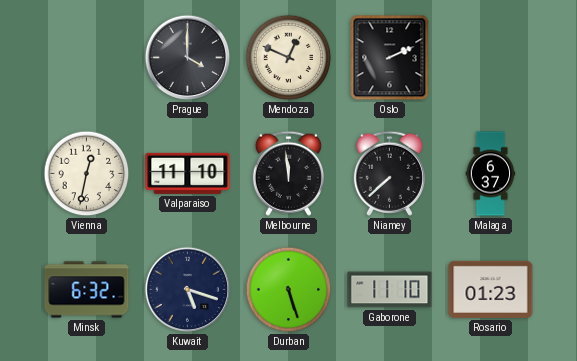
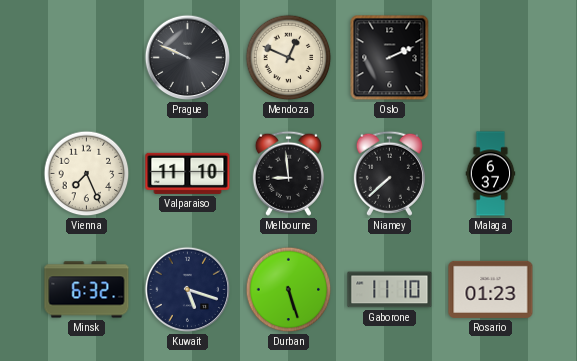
Prague: 4:00 -> 9:49 (188, 58)
Vienna: 12:32 -> 7:26 (87, 174)
Melbourne: 11:59 -> 8:59 (288, 173)
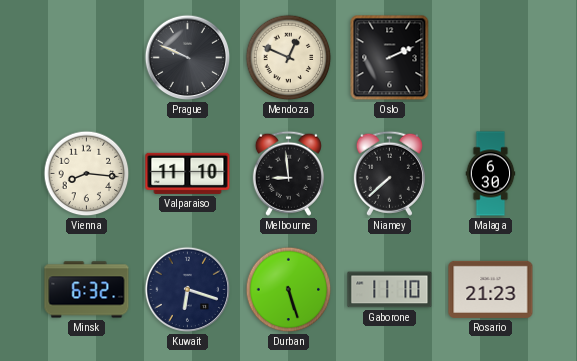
Vienna: 7:26 -> 8:16 (87, 174)
Malaga: 6:37 -> 6:30 (491, 174)
Kuwait: 5:18 -> 6:18 (188, 290)
Rosario: 01:23 -> 21:23 (491, 289)
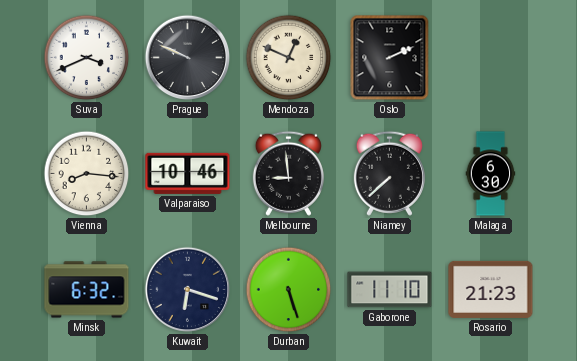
Suva: none -> 3:41 (87, 58)
Valparaiso: 11:10 -> 10:46 (188, 173)
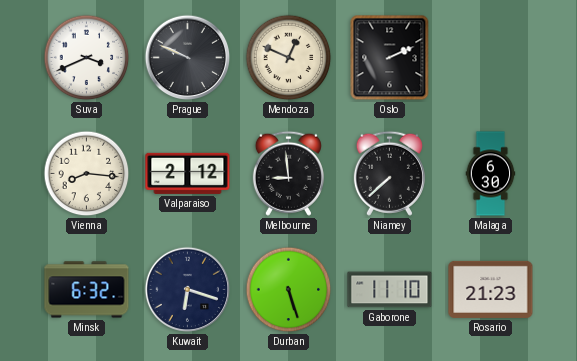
Valparaiso: 10:46 -> 2:12 (188, 173)
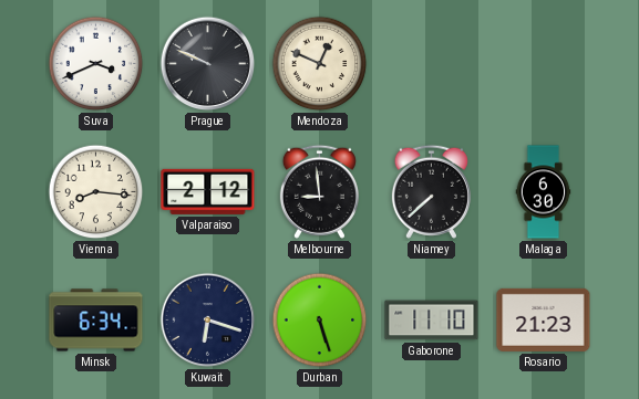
Oslo: 2:11 -> none (390, 58)
Minsk: 6:32 -> 6:34 (96, 321)
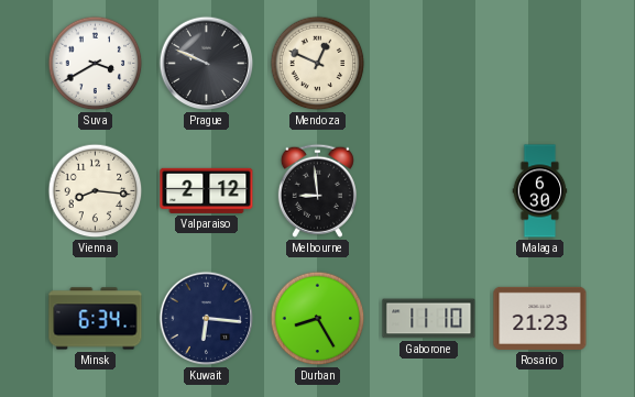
Suva: 3:41 -> 3:40 (96, 64)
Niamey: 7:38 -> none (431, 191)
Kuwait: 6:18 -> 6:16 (207, 319)
Durban: 5:27 -> 8:25 (318, 319)
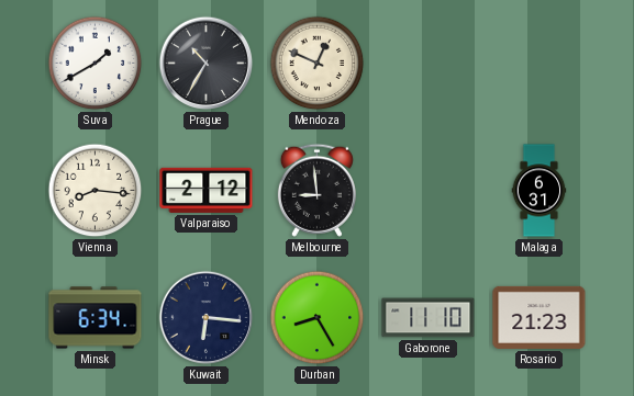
Suva: 3:40 -> 1:40 (96, 64)
Prague: 9:49 -> 10:35 (207, 64)
Malaga: 6:30 -> 6:31 (540, 191)
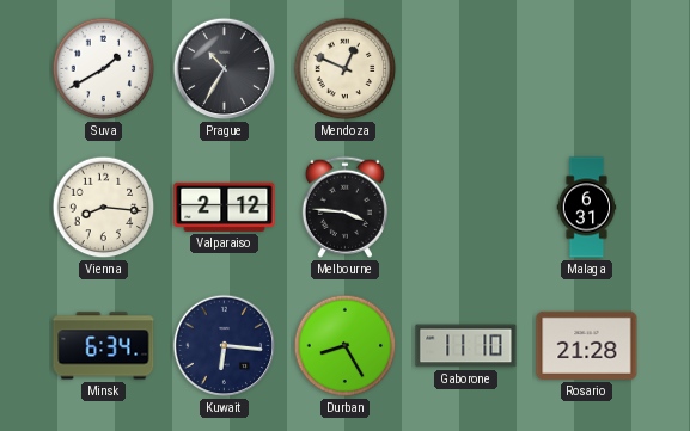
Melbourne: 8:59 -> 3:46 (344, 207)
Rosario: 21:23 -> 21:28 (587, 345)
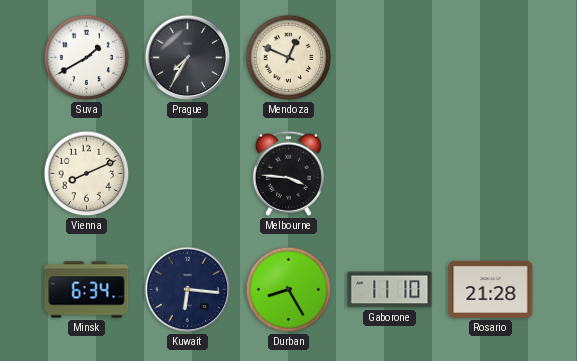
Prague: 10:35 -> 7:35 (188, 58)
Vienna: 8:16 -> 8:11 (87, 174)
Valparaiso: 2:12 -> none (225, 207)
Malaga: 6:31 -> none (587, 208)
